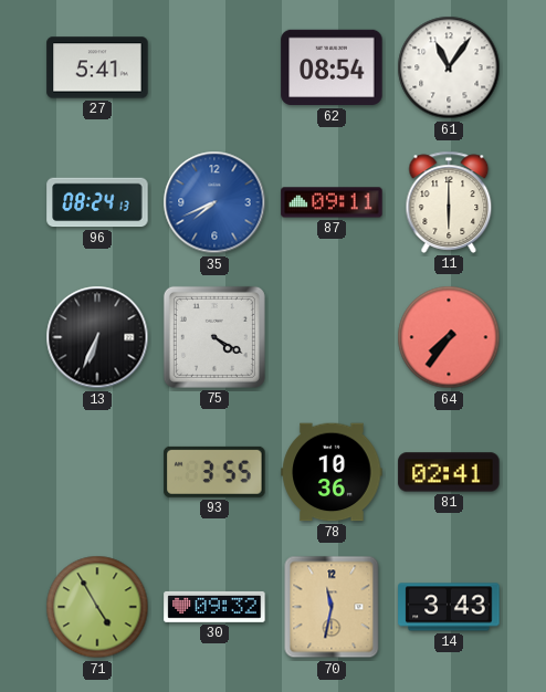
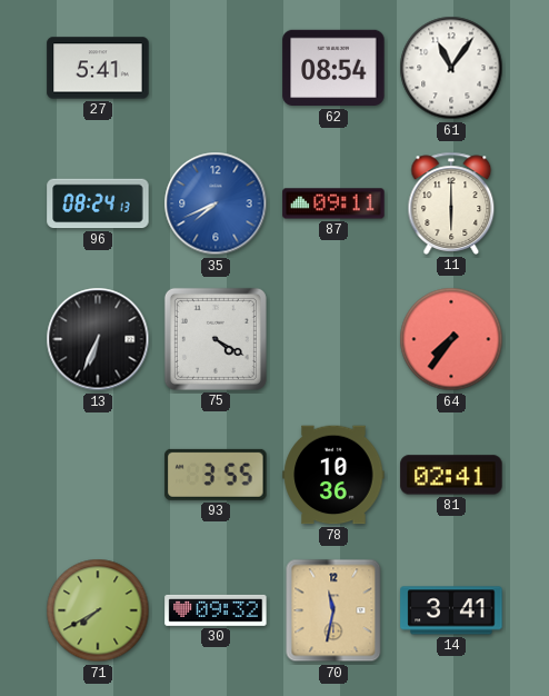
71: 4:55 -> 7:40 (98, 610)
14: 3:43 -> 3:41 (451, 610)
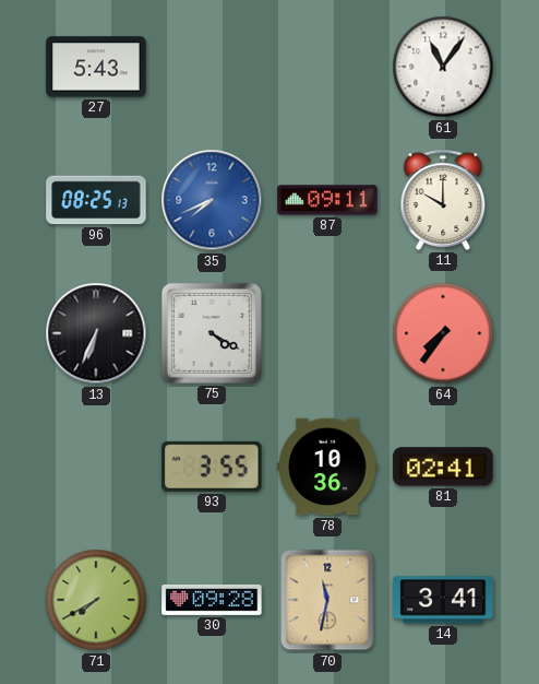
27: 5:41 -> 5:43 (96, 67)
62: 08:54 -> none (333, 68)
96: 08:24 -> 08:25 (96, 200)
11: 6:00 -> 10:00 (443, 200)
30: 09:32 -> 09:28 (212, 600)
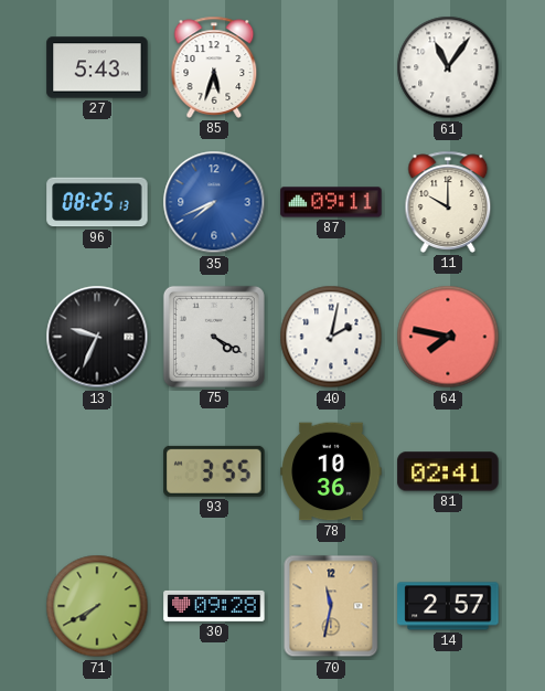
85: none -> 5:33 (214, 67)
13: 6:34 -> 9:34 (97, 337)
40: none -> 2:02 (331, 337)
64: 7:36 -> 7:47 (448, 337)
14: 3:41 -> 2:57 (448, 606)
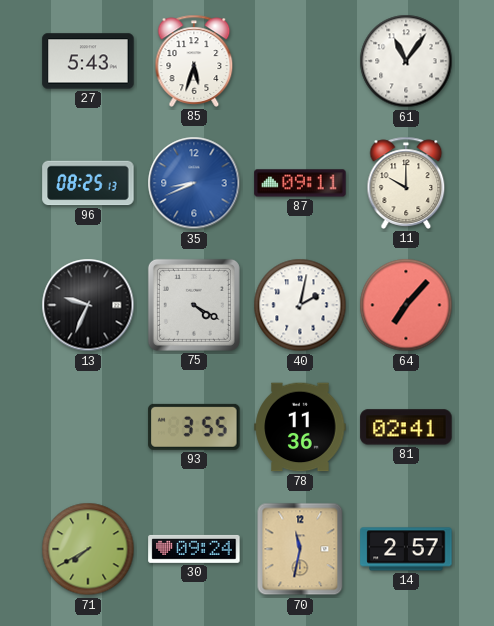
35: 7:41 -> 8:41 (194, 183)
64: 7:47 -> 7:07 (406, 305)
78: 10:36 -> 11:36 (300, 427)
30: 09:28 -> 09:24 (194, 549)
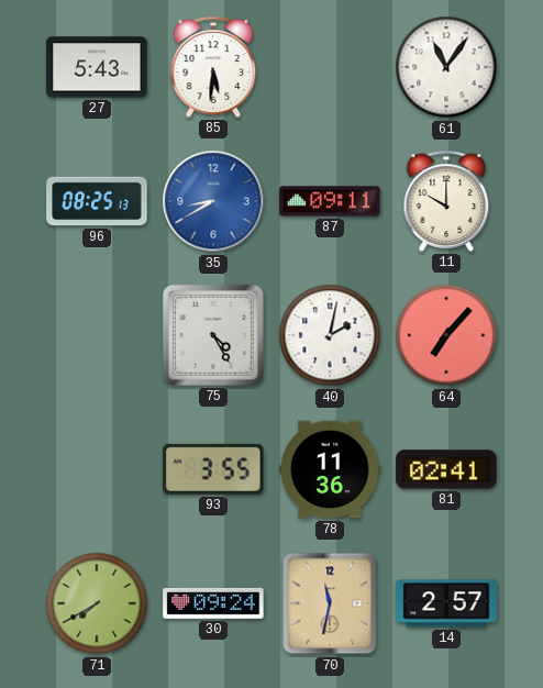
85: 5:33 -> 5:31 (213, 67)
35: 8:41 -> 8:40 (213, 201)
13: 9:34 -> none (88, 305)
75: 4:20 -> 4:25 (213, 335)
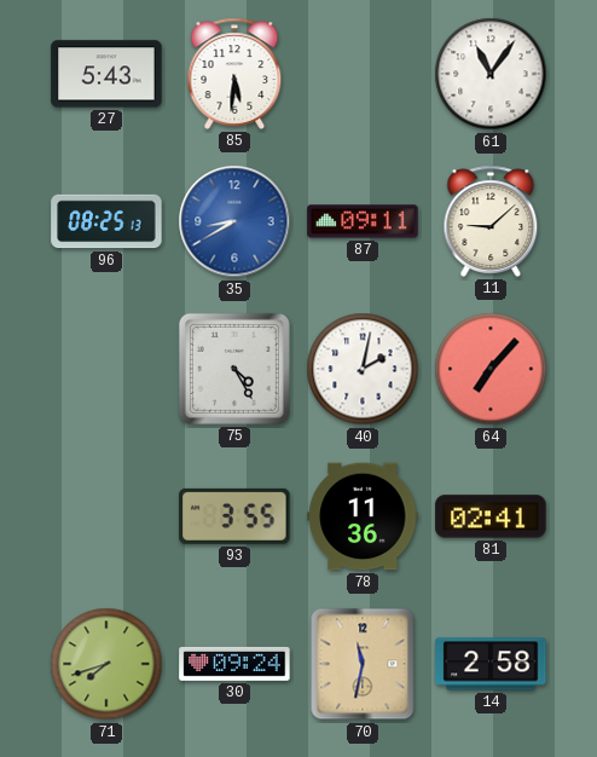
11: 10:00 -> 9:08 (491, 221)
71: 7:40 -> 7:42 (106, 664)
14: 2:57 -> 2:58 (491, 664)
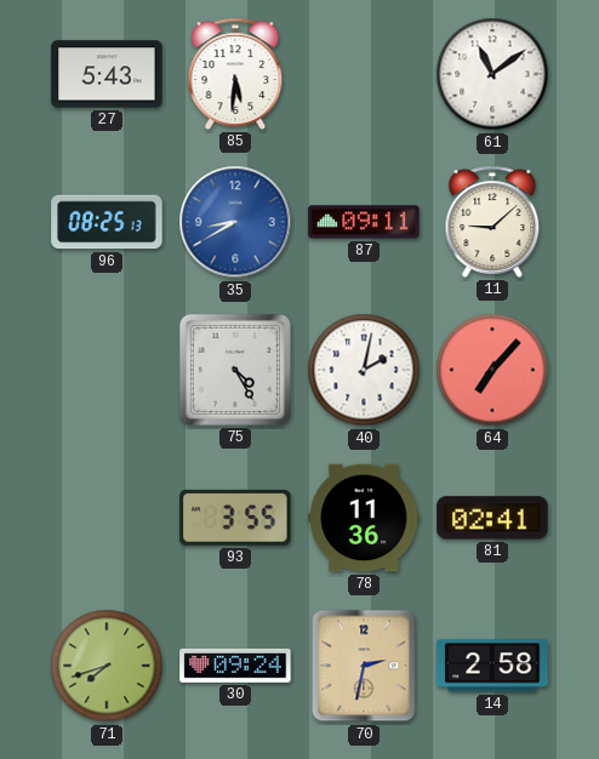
61: 11:06 -> 11:09 (492, 74)
70: 11:32 -> 2:32 (364, 666)
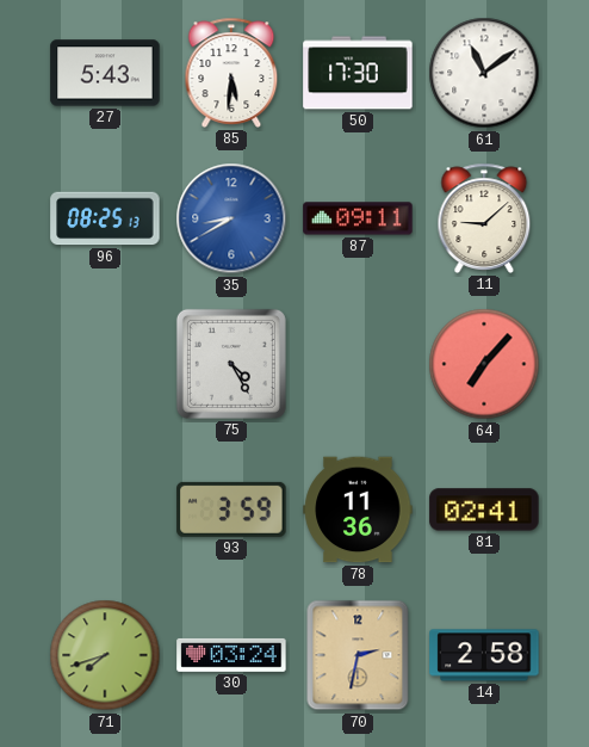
50: none -> 17:30 (358, 73)
40: 2:02 -> none (364, 370)
93: 3:55 -> 3:59 (231, 510)
30: 09:24 -> 03:24 (231, 655)
